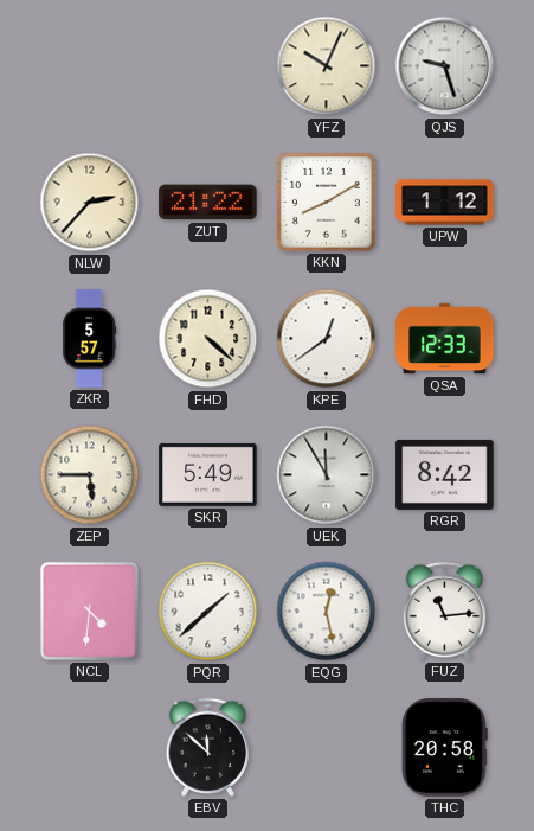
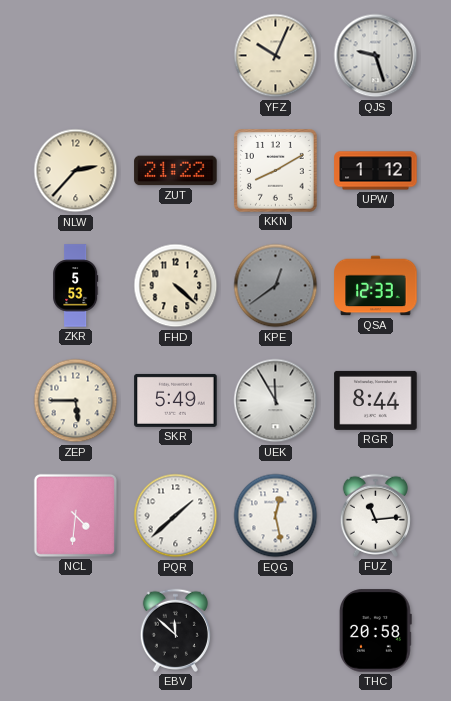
ZKR: 5:57 -> 5:53 (76, 286)
KPE dial: white -> grey (276, 286)
RGR: 8:42 -> 8:44 (376, 400)
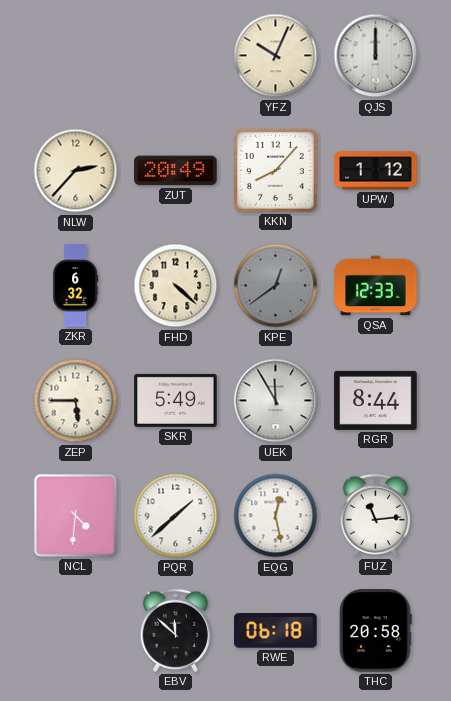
QJS: 9:27 -> 12:00 (376, 56)
ZUT: 21:22 -> 20:49 (176, 171)
KKN: 8:10 -> 8:07 (276, 171)
ZKR: 5:53 -> 6:32 (76, 286)
RWE: none -> 06:18 (276, 631)
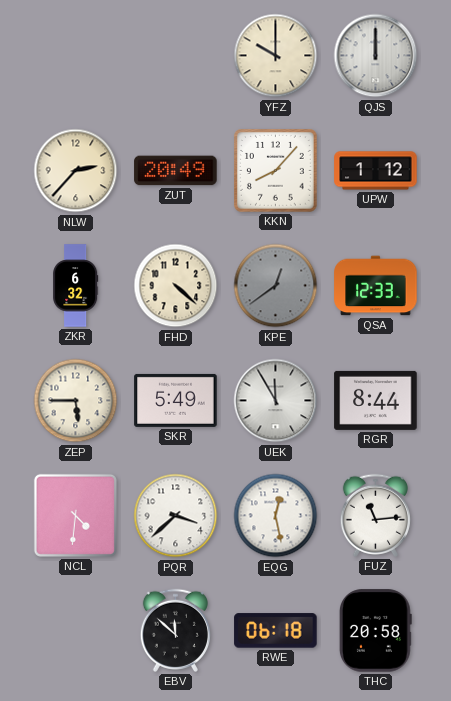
YFZ: 10:04 -> 10:00 (276, 56)
PQR: 1:38 -> 3:38 (176, 516)
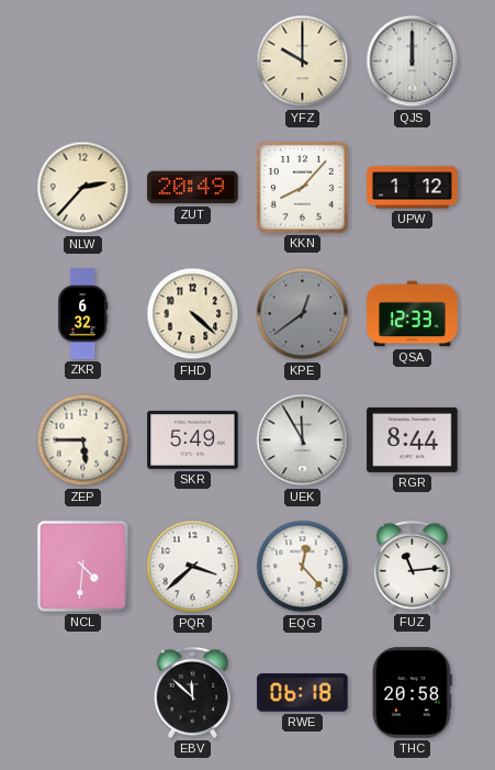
EQG: 12:28 -> 12:23 (303, 567)
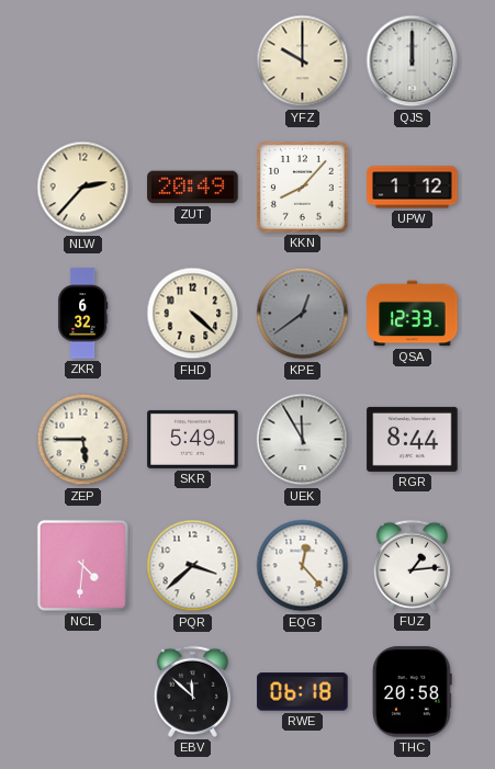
FUZ: 11:14 -> 1:14 (412, 565)
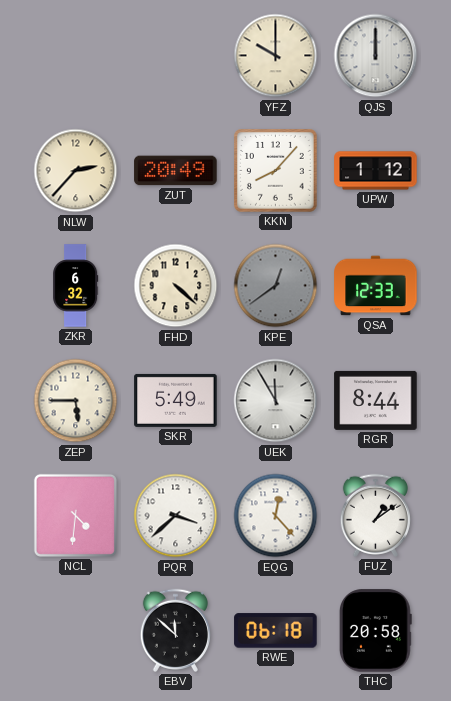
FUZ: 1:14 -> 1:09 (375, 515)
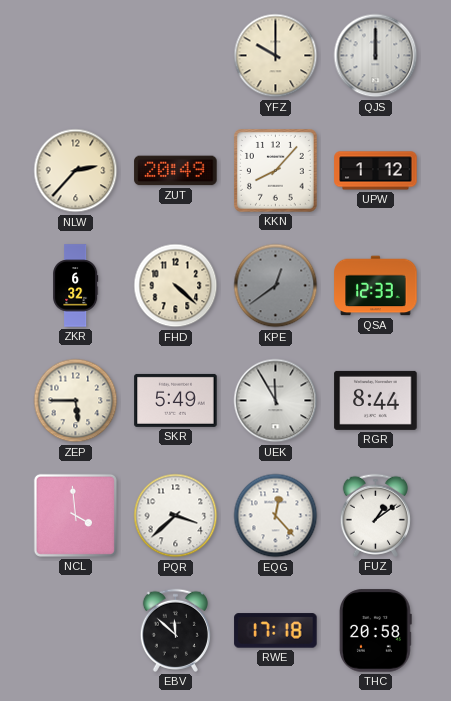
NCL: 4:31 -> 3:59 (75, 515)
RWE: 06:18 -> 17:18 (276, 631)
